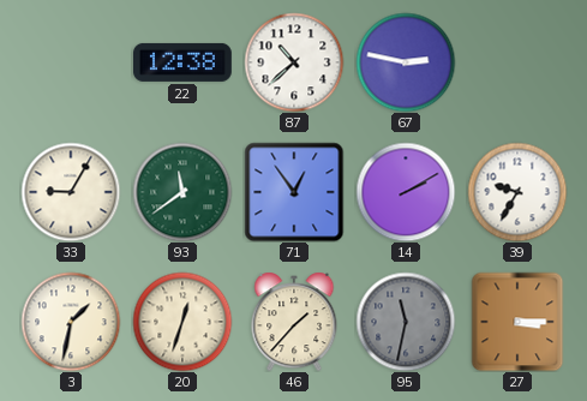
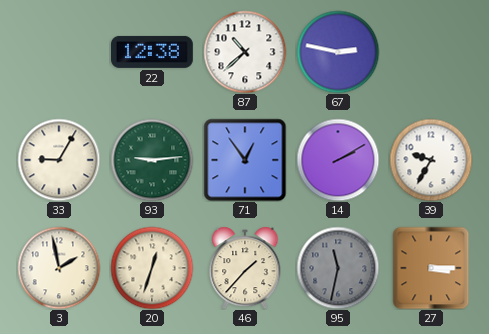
93: 11:39 -> 9:14 (152, 160)
3: 1:32 -> 1:58 (59, 268)
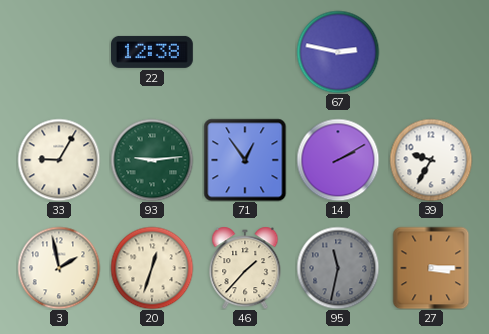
87: 10:38 -> none (245, 52)
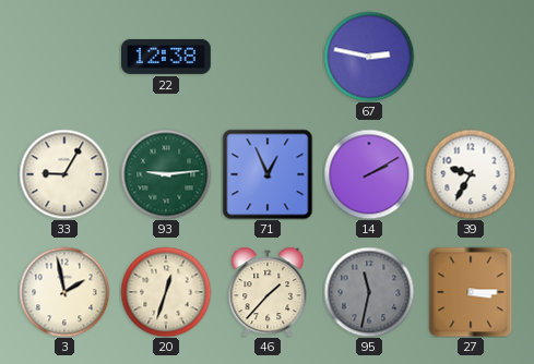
71: 12:54 -> 12:56 (268, 174)
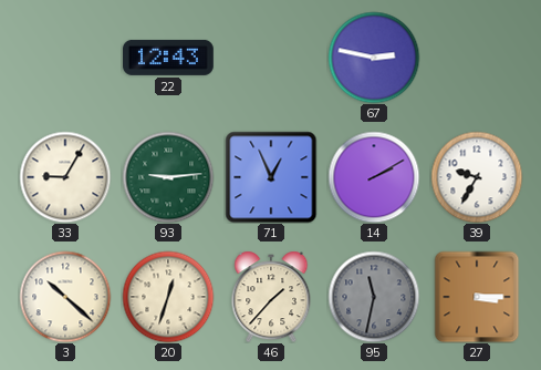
22: 12:38 -> 12:43 (169, 58)
3: 1:58 -> 10:22 (65, 297)
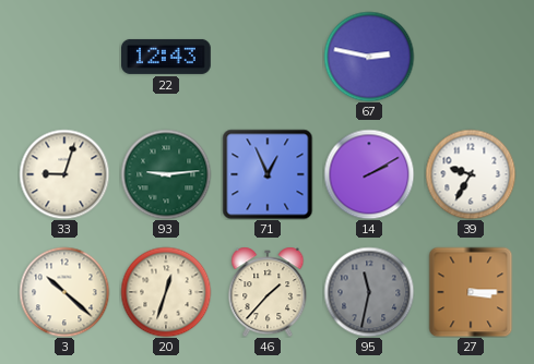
33: 9:05 -> 9:03 (64, 174)
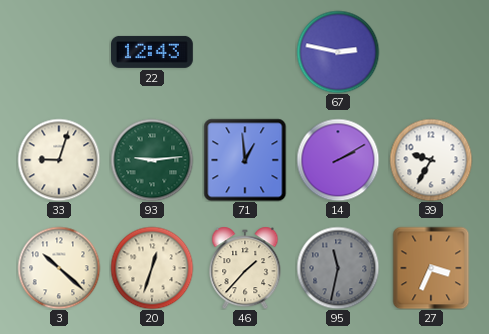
71: 12:56 -> 12:59 (245, 160)
27: 3:15 -> 3:34 (431, 268)
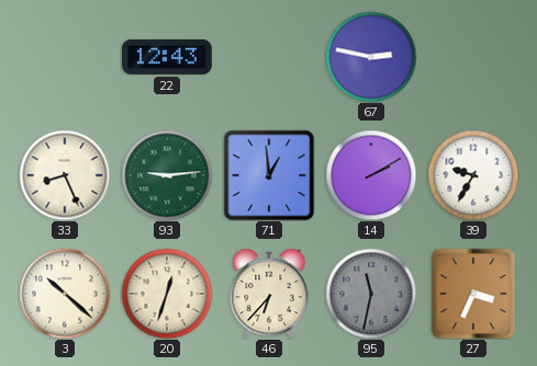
33: 9:03 -> 8:26 (65, 175)
46: 1:37 -> 6:37 (269, 294)
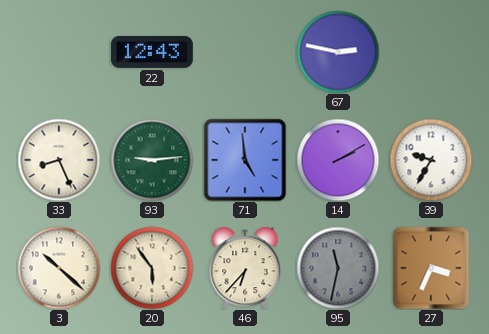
71: 12:59 -> 4:59 (245, 160)
20: 12:33 -> 5:54 (152, 268)
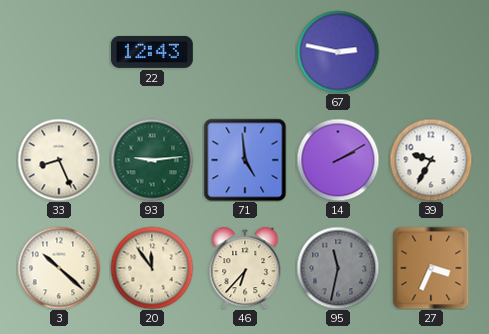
20: 5:54 -> 11:54 (152, 268)
